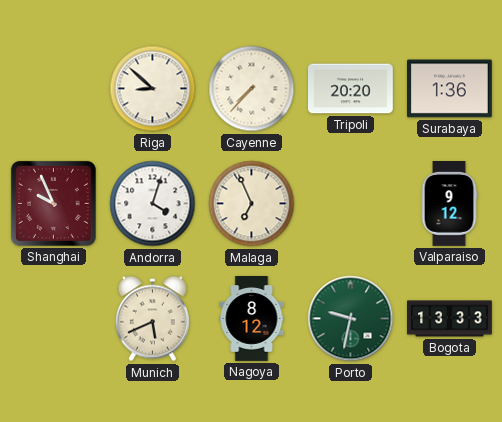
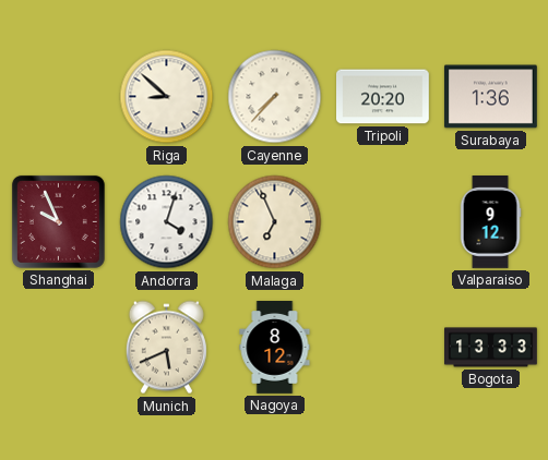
Porto: 9:32 -> none (351, 319)
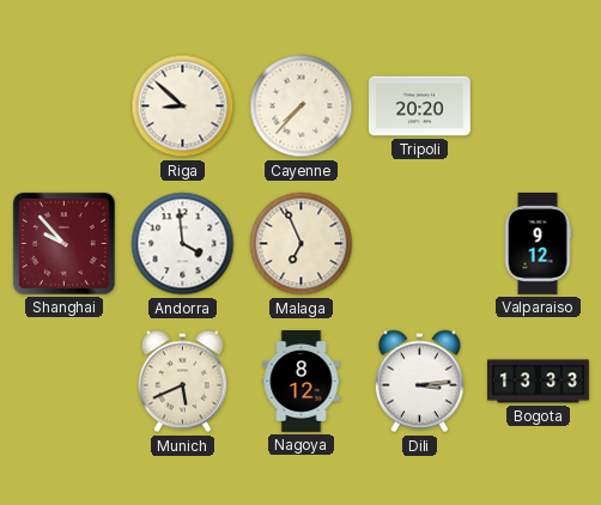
Surabaya: 1:36 -> none (490, 97)
Shanghai: 9:56 -> 9:53 (63, 243)
Andorra: 4:03 -> 3:59 (183, 244)
Dili: none -> 3:14 (419, 382)
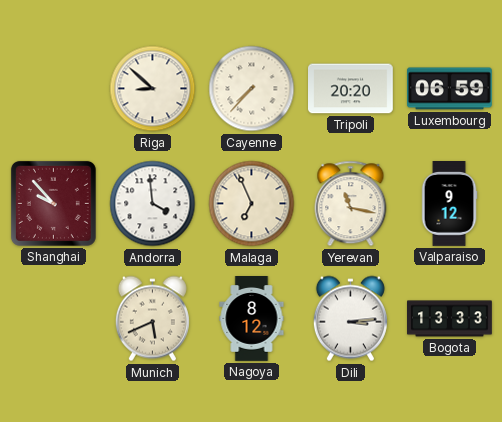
Luxembourg: none -> 06:59 (449, 89)
Yerevan: none -> 11:17 (351, 204)
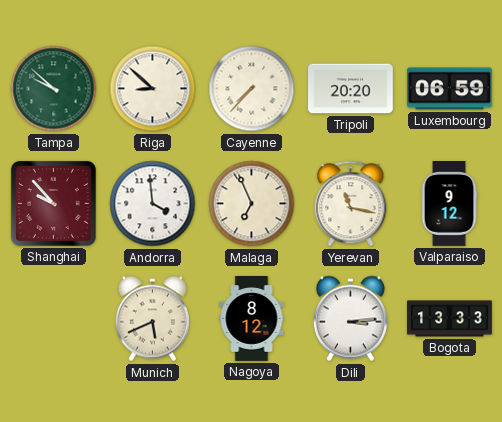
Tampa: none -> 9:52 (54, 89)
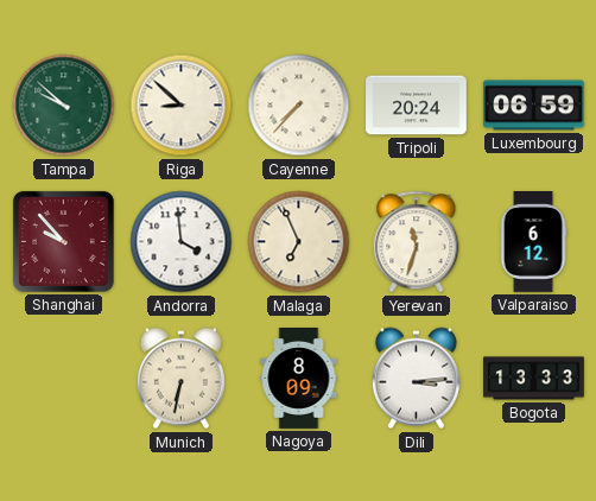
Tripoli: 20:20 -> 20:24 (417, 106)
Yerevan: 11:17 -> 11:33 (417, 242)
Valparaiso: 9:12 -> 6:12 (533, 242)
Munich: 5:41 -> 6:32 (180, 379)
Nagoya: 8:12 -> 8:09 (299, 379)
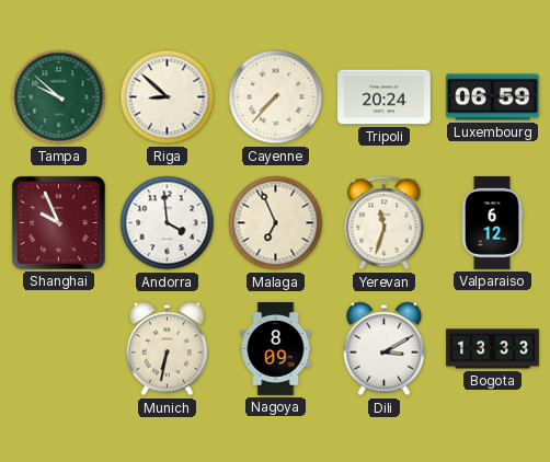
Shanghai: 9:53 -> 9:56 (58, 222)
Dili: 3:14 -> 3:10 (383, 349)
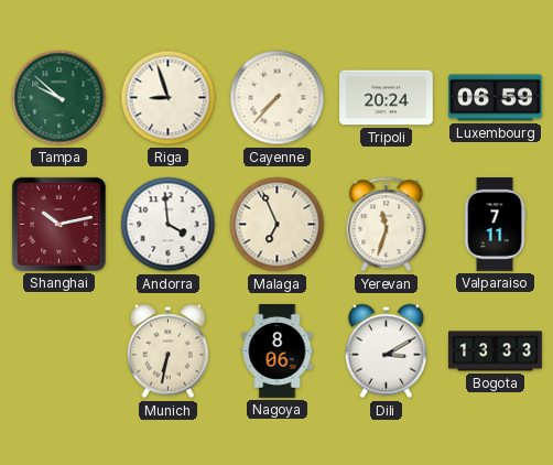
Riga: 8:52 -> 8:57 (169, 98)
Shanghai: 9:56 -> 10:13 (58, 224)
Valparaiso: 6:12 -> 7:11 (495, 225)
Nagoya: 8:09 -> 8:06 (278, 352)
